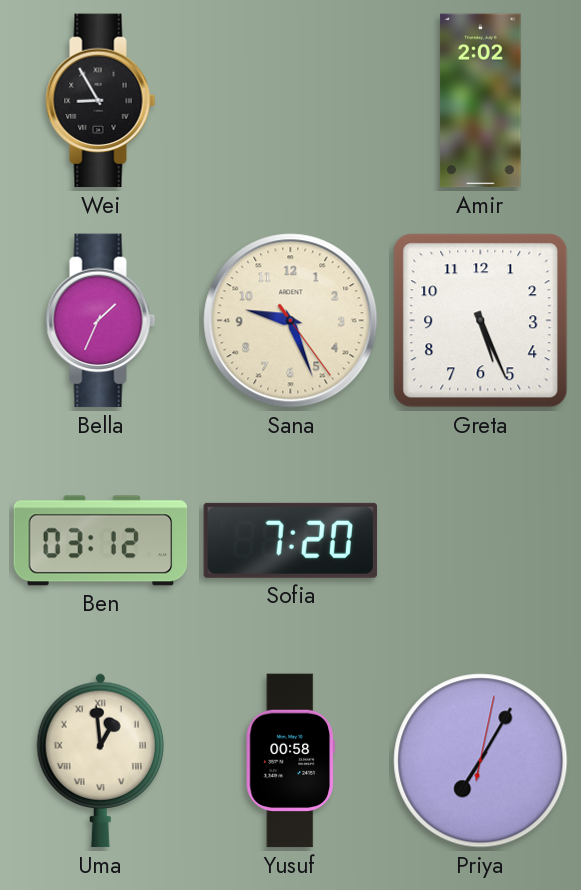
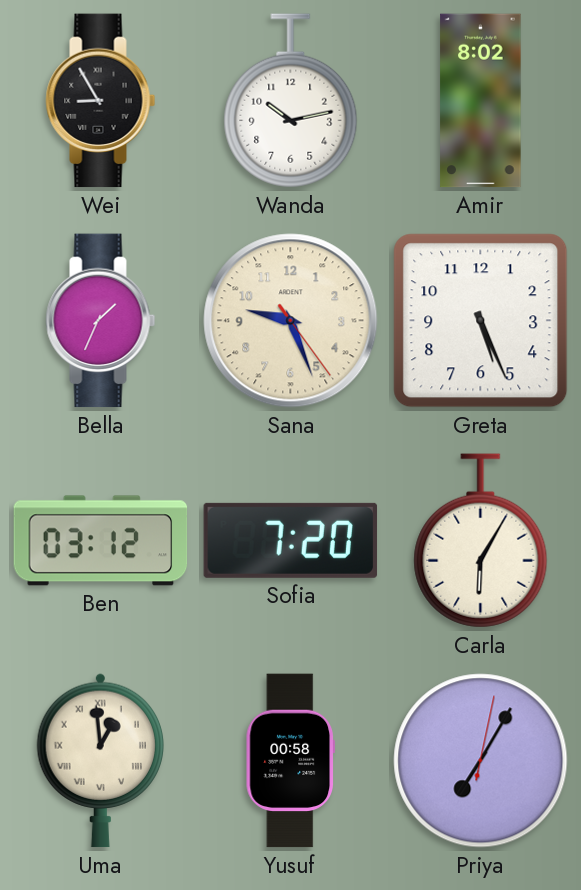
Wanda: none -> 10:13 (291, 101)
Amir: 2:02 -> 8:02 (481, 101)
Carla: none -> 6:05 (481, 541)
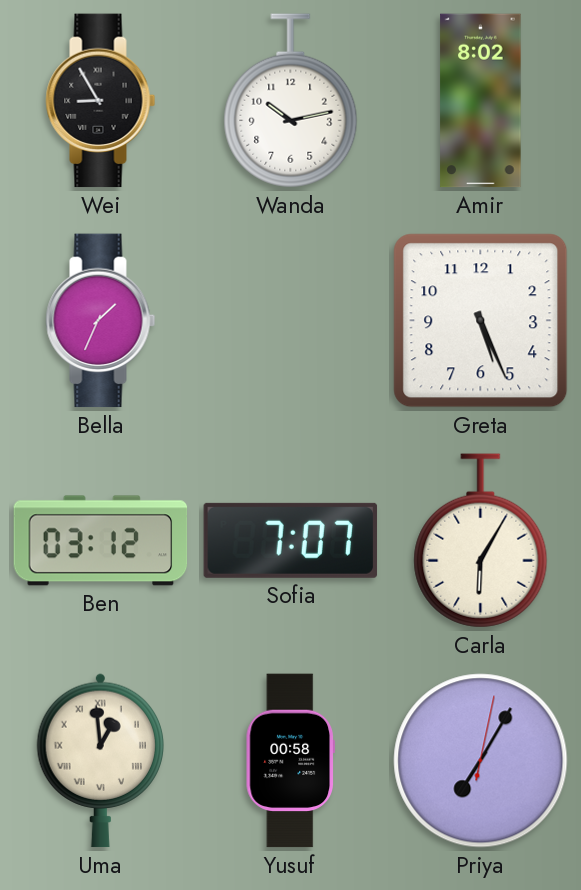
Sana: 9:26 -> none (291, 321)
Sofia: 7:20 -> 7:07 (291, 540)
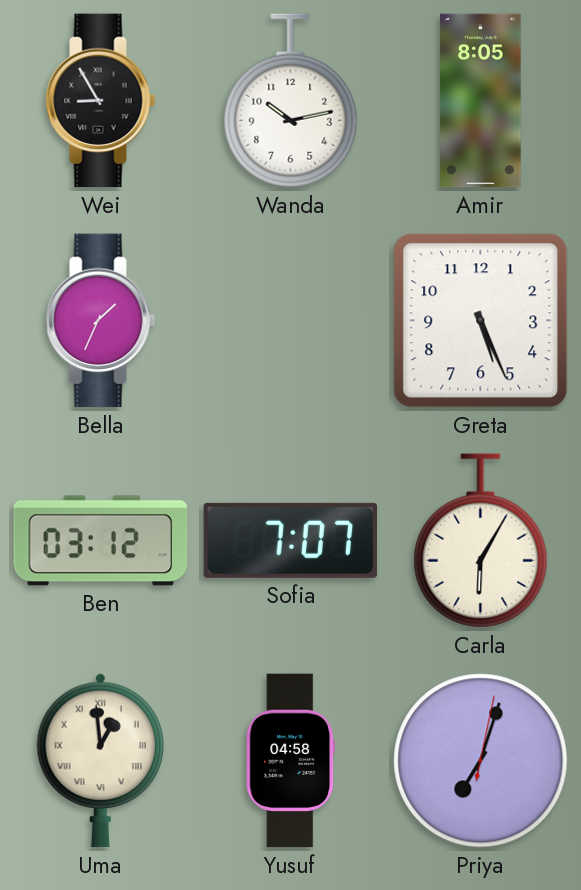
Amir: 8:02 -> 8:05 (481, 101)
Yusuf: 00:58 -> 04:58 (290, 761)
Priya: 7:05 -> 7:03 (481, 761)
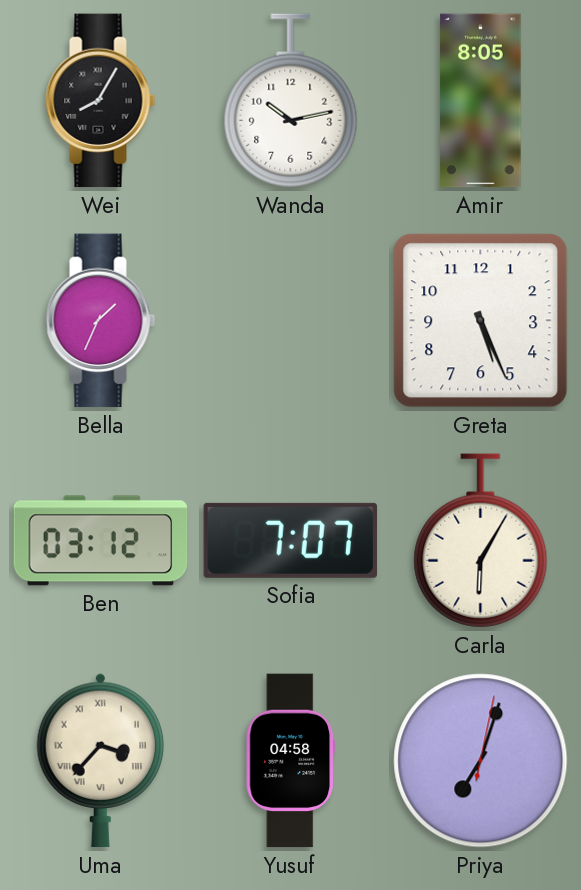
Wei: 8:55 -> 8:05 (101, 101)
Uma: 12:59 -> 3:37 (100, 761)
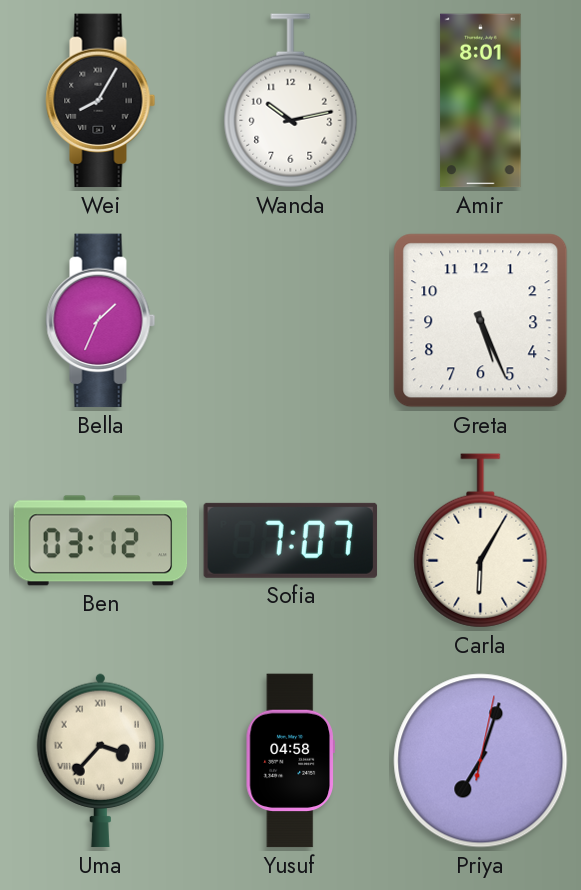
Amir: 8:05 -> 8:01 (481, 101)
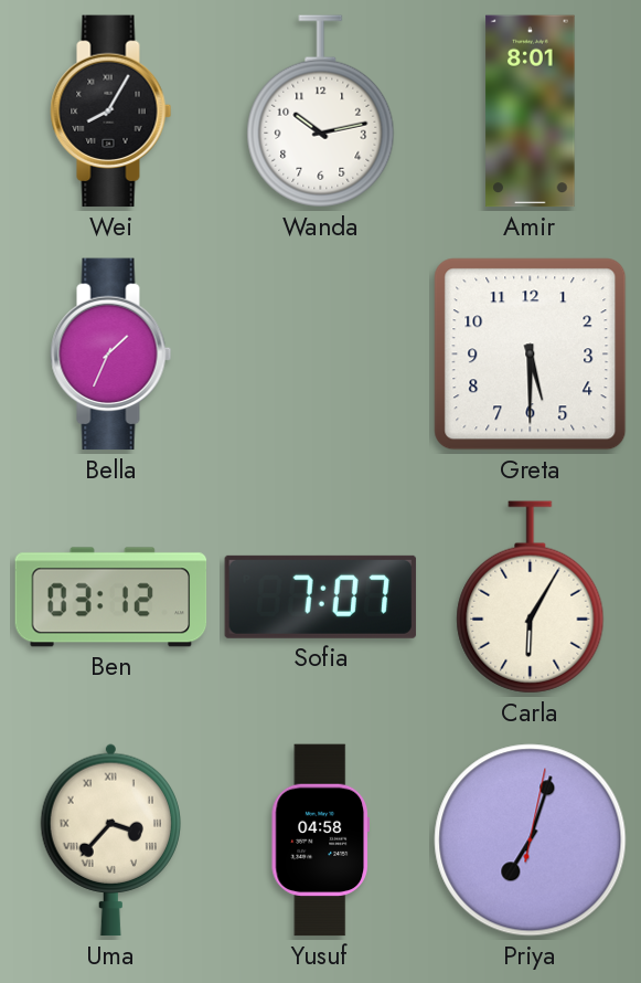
Greta: 5:26 -> 5:30 (531, 355)
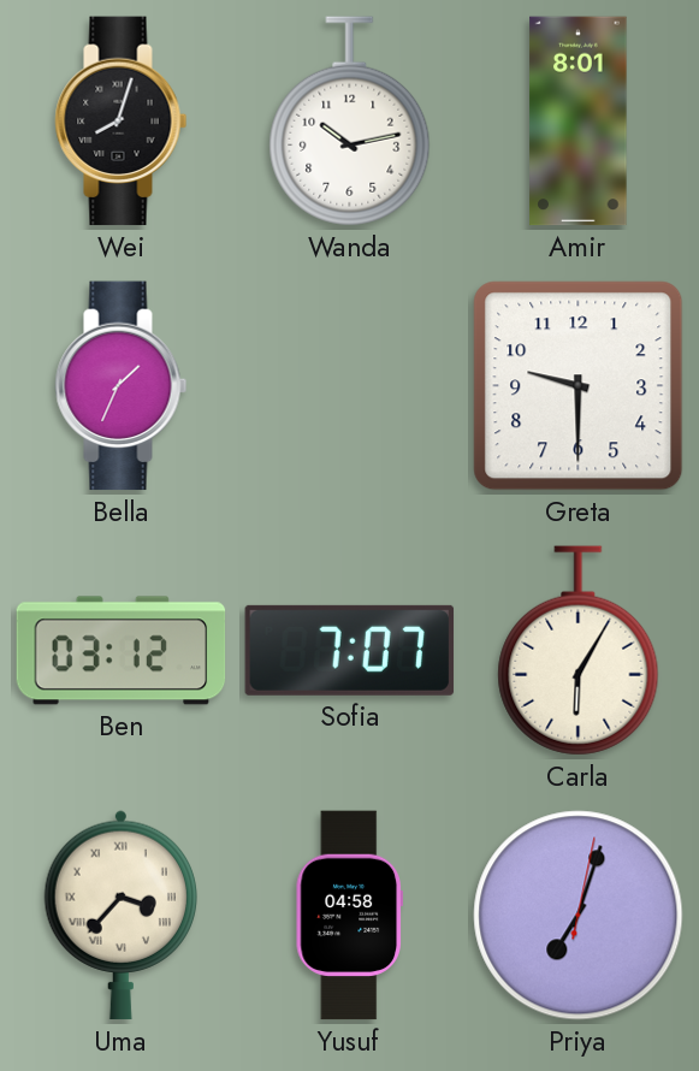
Wei: 8:05 -> 8:03 (122, 122)
Greta: 5:30 -> 9:30 (579, 386)
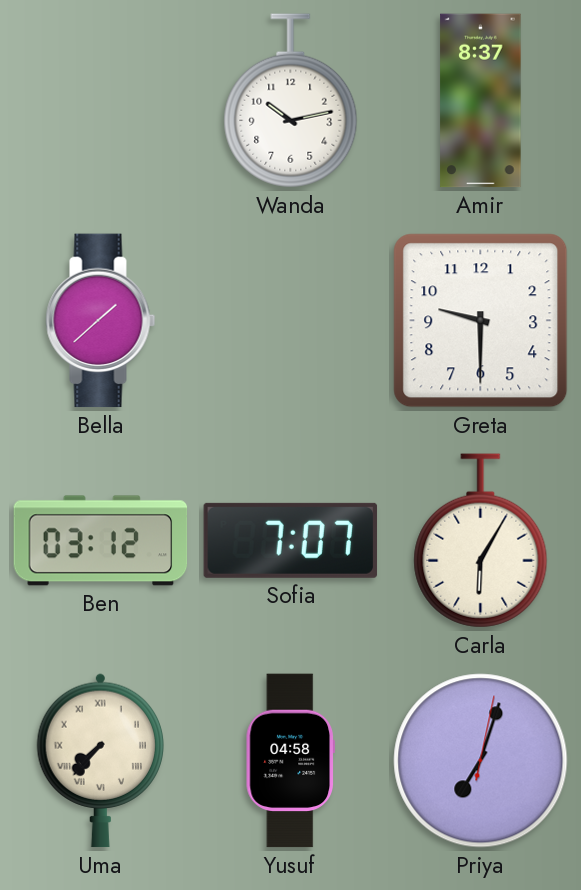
Wei: 8:03 -> none (122, 122)
Amir: 8:01 -> 8:37 (481, 101)
Bella: 1:34 -> 1:38 (101, 321)
Uma: 3:37 -> 7:37 (100, 761)
